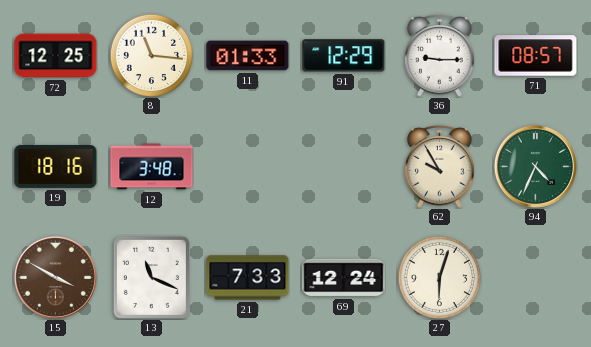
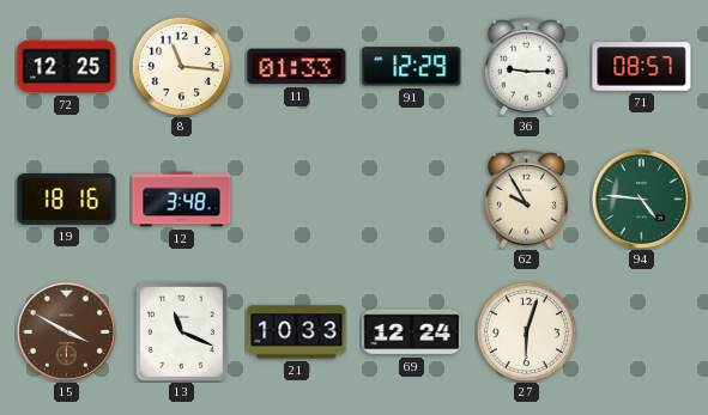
94: 4:34 -> 4:46 (641, 199)
21: 7:33 -> 10:33 (297, 332)
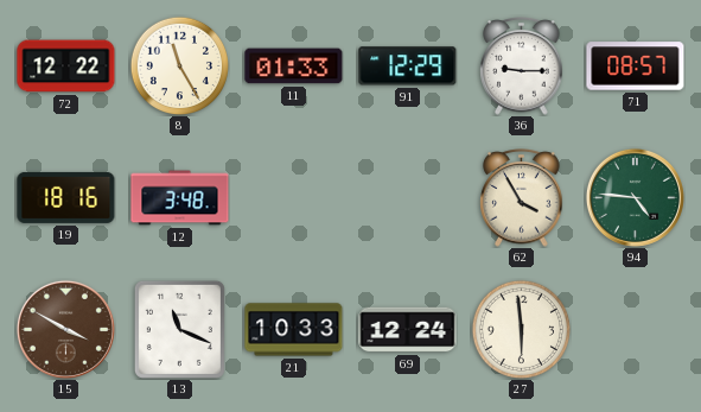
72: 12:25 -> 12:22 (66, 66)
8: 11:16 -> 11:25 (179, 65)
62: 9:55 -> 3:55 (522, 198)
27: 6:03 -> 5:59 (521, 329)
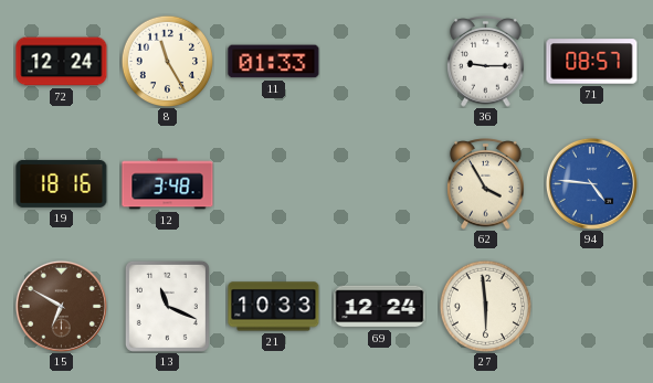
72: 12:22 -> 12:24 (62, 62)
91: 12:29 -> none (408, 66)
94 dial: green -> blue (591, 183)
15: 3:50 -> 6:50 (61, 306)
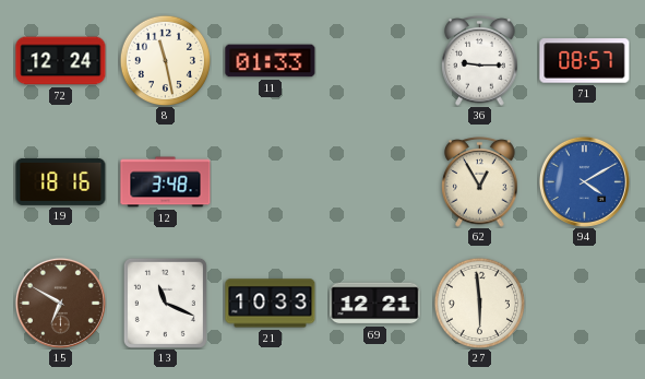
8: 11:25 -> 11:28 (165, 60)
62: 3:55 -> 12:55 (480, 182)
94: 4:46 -> 4:10 (584, 181)
69: 12:24 -> 12:21 (375, 304)
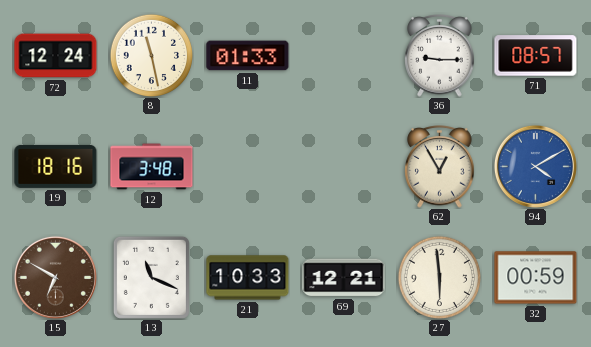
32: none -> 00:59 (536, 278)
